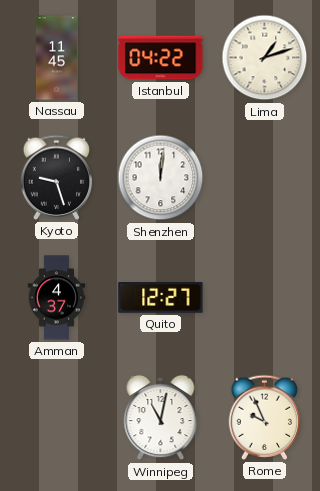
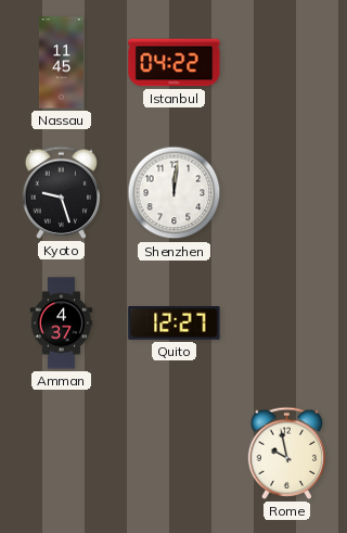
Lima: 1:12 -> none (265, 58)
Winnipeg: 11:02 -> none (161, 418)
Rome: 9:56 -> 9:58 (287, 453)
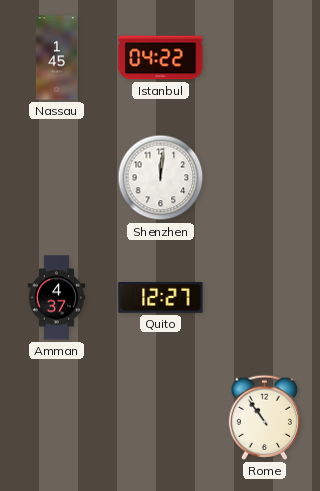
Nassau: 11:45 -> 1:45 (56, 58)
Kyoto: 9:27 -> none (62, 192)
Rome: 9:58 -> 10:54 (265, 417)
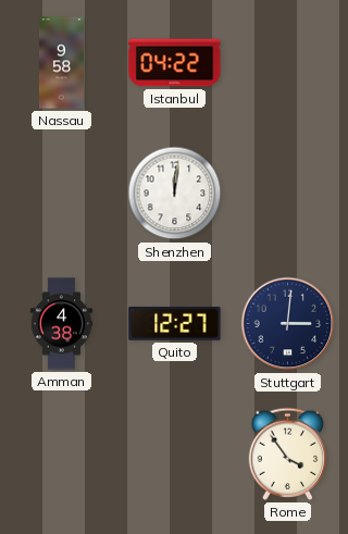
Nassau: 1:45 -> 9:58 (61, 63)
Amman: 4:37 -> 4:38 (62, 324)
Stuttgart: none -> 3:01 (288, 324)
Rome: 10:54 -> 3:54 (288, 454)
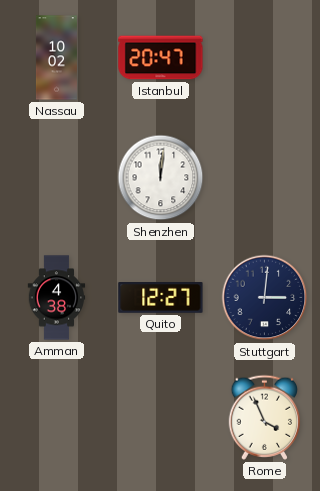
Nassau: 9:58 -> 10:02 (56, 58)
Istanbul: 04:22 -> 20:47 (161, 58)
Rome: 3:54 -> 3:56 (265, 417)
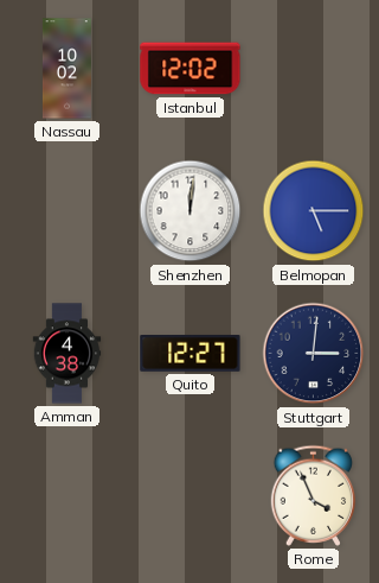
Istanbul: 20:47 -> 12:02 (191, 69)
Belmopan: none -> 5:15 (314, 211)
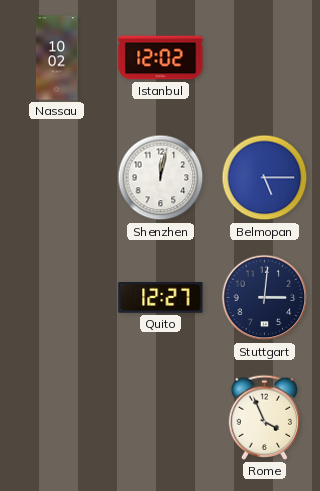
Shenzhen: 12:01 -> 12:02 (161, 178)
Amman: 4:38 -> none (68, 354)
